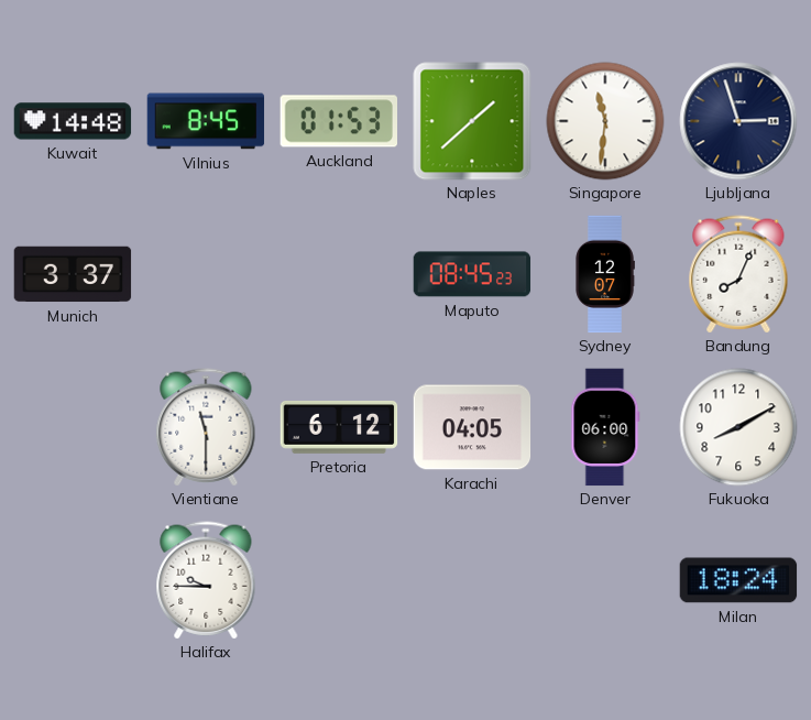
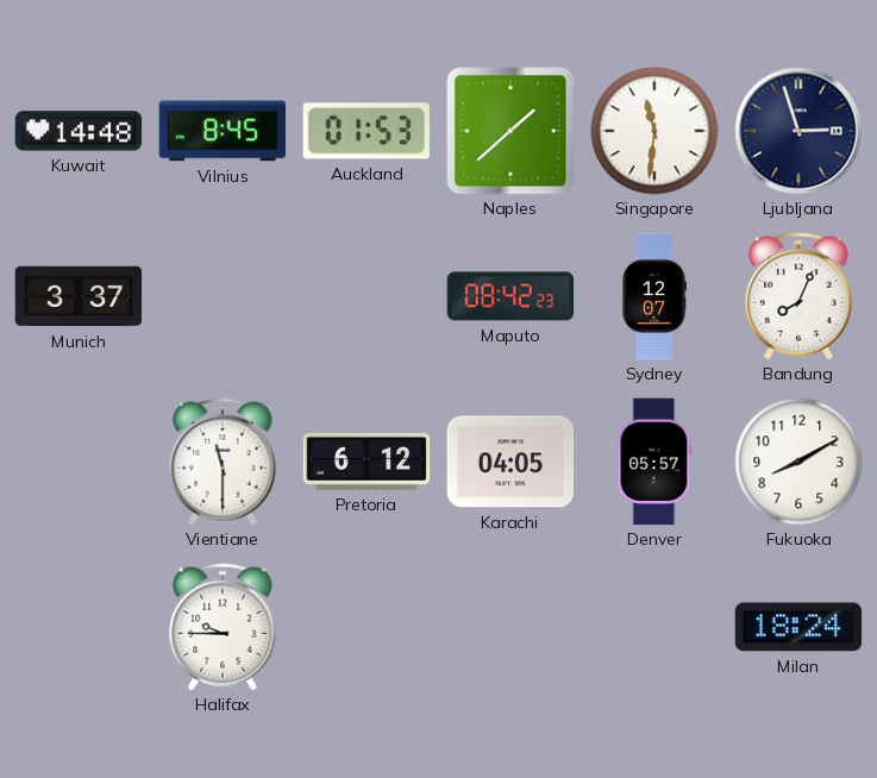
Maputo: 08:45 -> 08:42 (510, 296)
Denver: 06:00 -> 05:57 (654, 462)
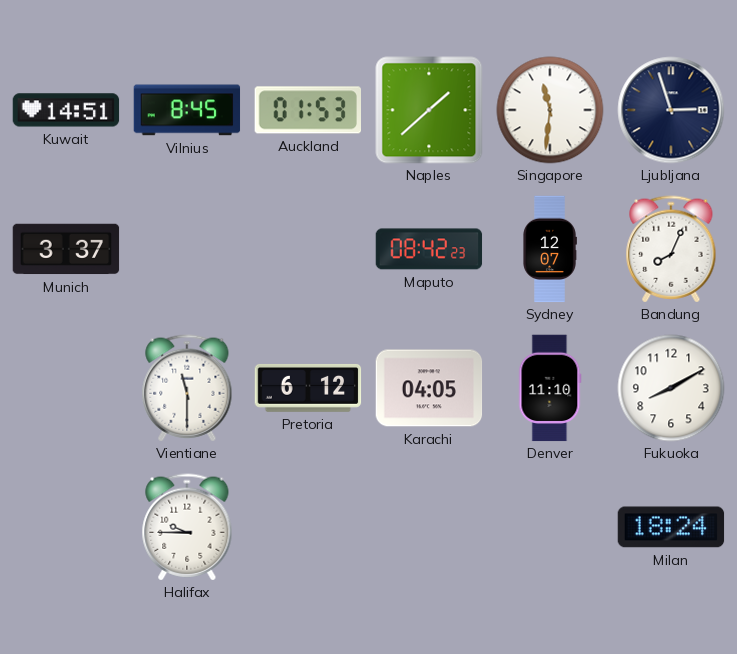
Kuwait: 14:48 -> 14:51 (66, 110)
Denver: 05:57 -> 11:10 (550, 388)
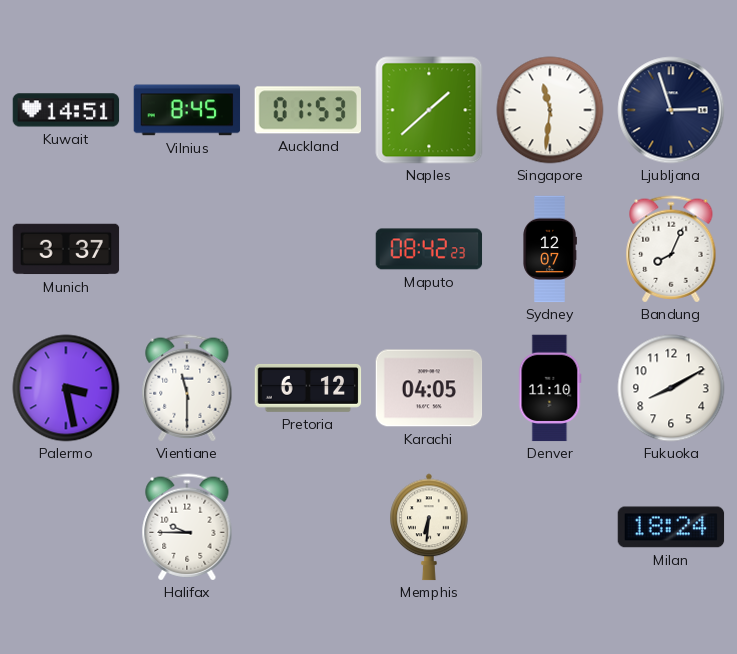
Palermo: none -> 3:28 (66, 388)
Memphis: none -> 6:31 (429, 527)
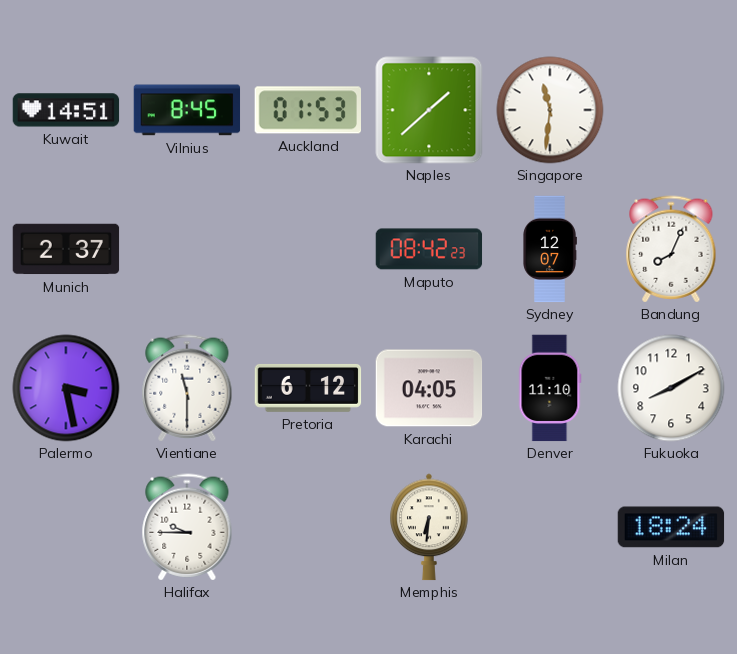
Ljubljana: 2:57 -> none (671, 110)
Munich: 3:37 -> 2:37 (66, 249)
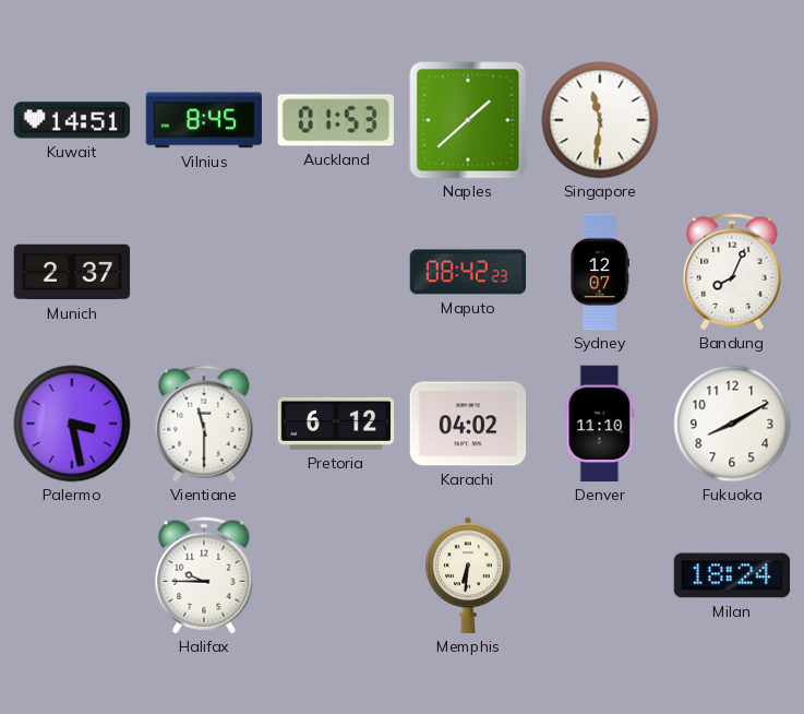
Karachi: 04:05 -> 04:02 (468, 424)
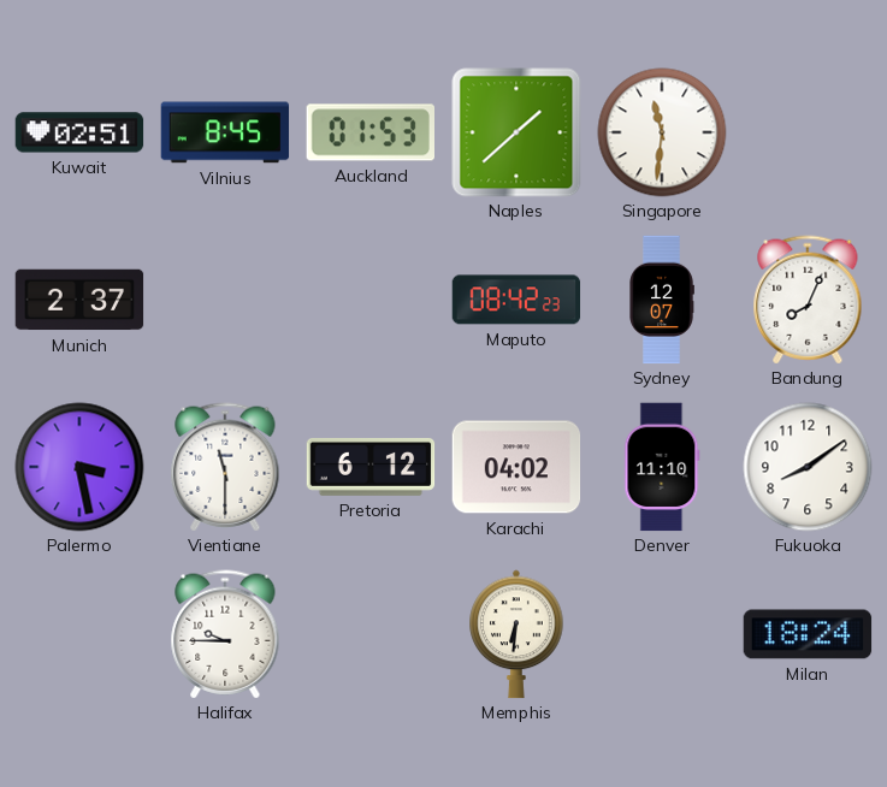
Kuwait: 14:51 -> 02:51 (79, 132)
Fukuoka: 8:10 -> 8:09 (808, 467)
